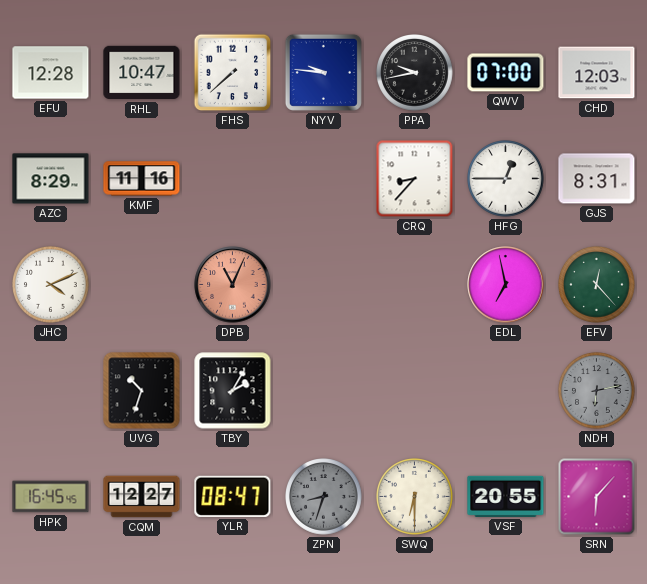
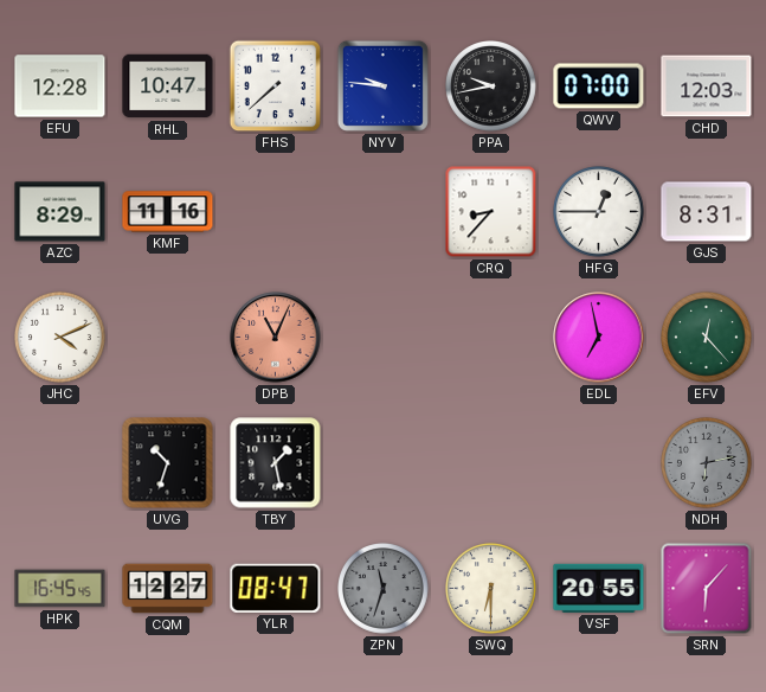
TBY: 2:05 -> 1:28 (276, 463)
ZPN: 8:33 -> 11:33 (384, 589)
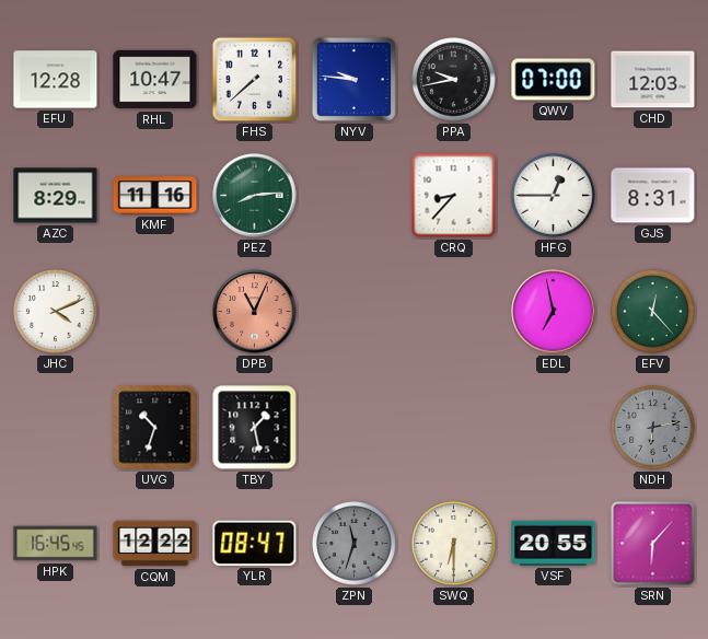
PEZ: none -> 8:14 (255, 196)
CQM: 12:27 -> 12:22 (155, 544)
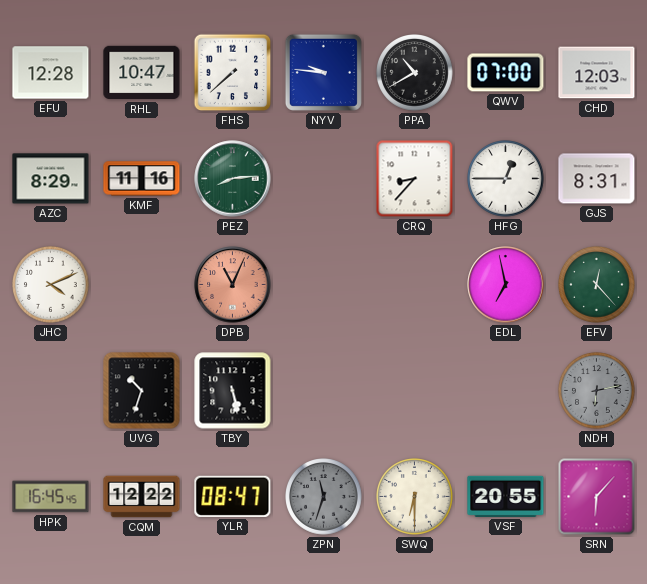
PPA: 9:43 -> 10:40 (415, 73)
TBY: 1:28 -> 5:28 (233, 391)
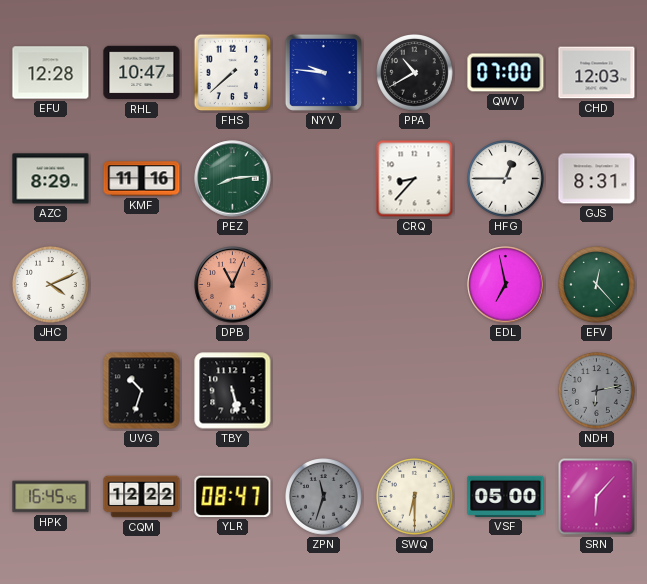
VSF: 20:55 -> 05:00 (506, 496)
